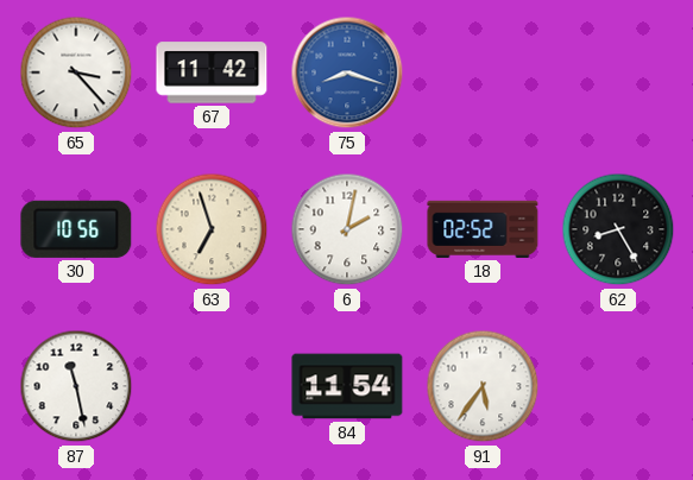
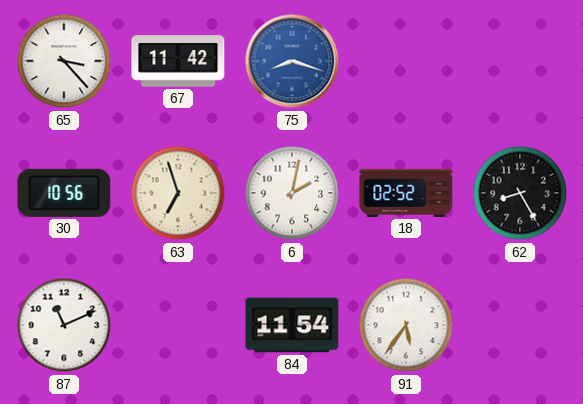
87: 11:28 -> 11:11 (64, 325)
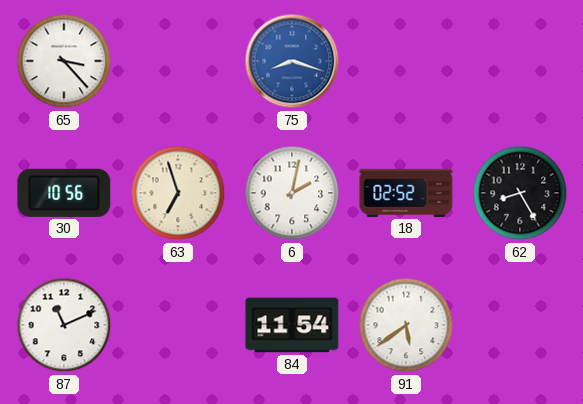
67: 11:42 -> none (178, 61)
91: 5:36 -> 5:39 (406, 325)
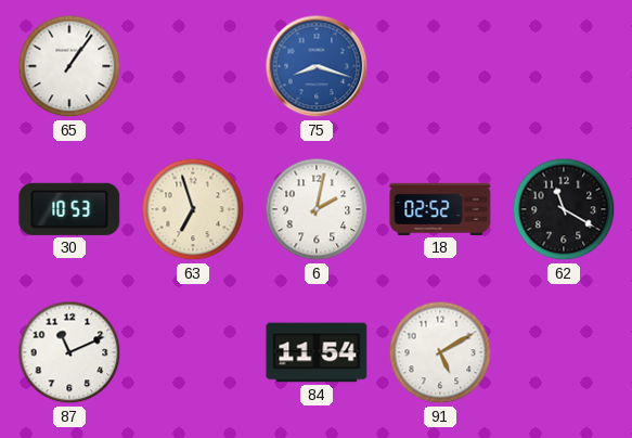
65: 3:23 -> 1:06 (69, 66)
30: 10:56 -> 10:53 (69, 209)
62: 8:25 -> 11:20 (564, 209)
91: 5:39 -> 5:10 (440, 352)
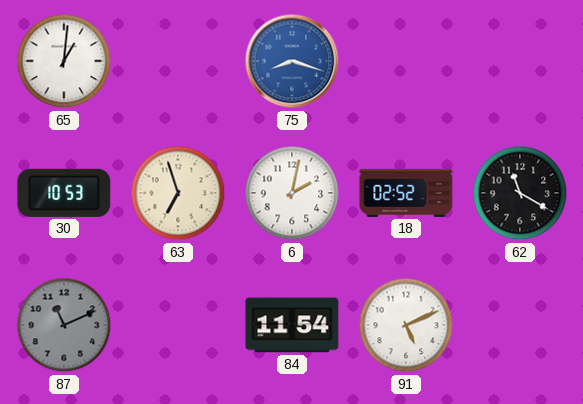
65: 1:06 -> 1:01 (64, 61)
87 dial: white -> grey (64, 325)
91: 5:10 -> 5:11 (406, 325)
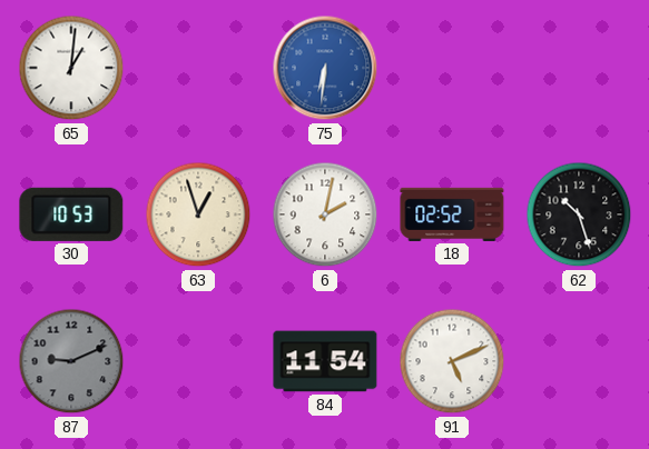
75: 8:18 -> 6:31 (325, 68)
63: 6:57 -> 12:57 (198, 214)
62: 11:20 -> 10:27 (579, 214)
87: 11:11 -> 9:11 (71, 361)
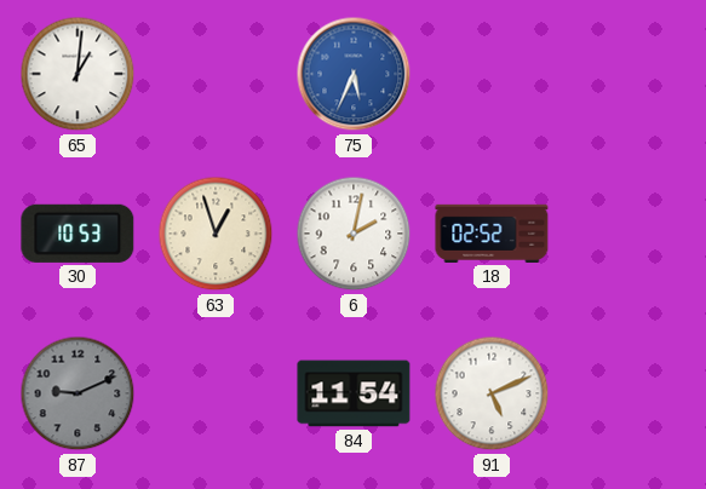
75: 6:31 -> 5:34 (354, 74)
62: 10:27 -> none (579, 214)
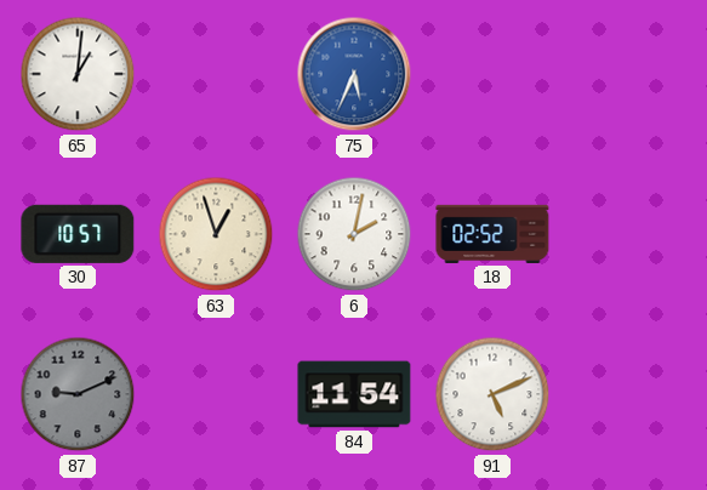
30: 10:53 -> 10:57 (78, 234)
